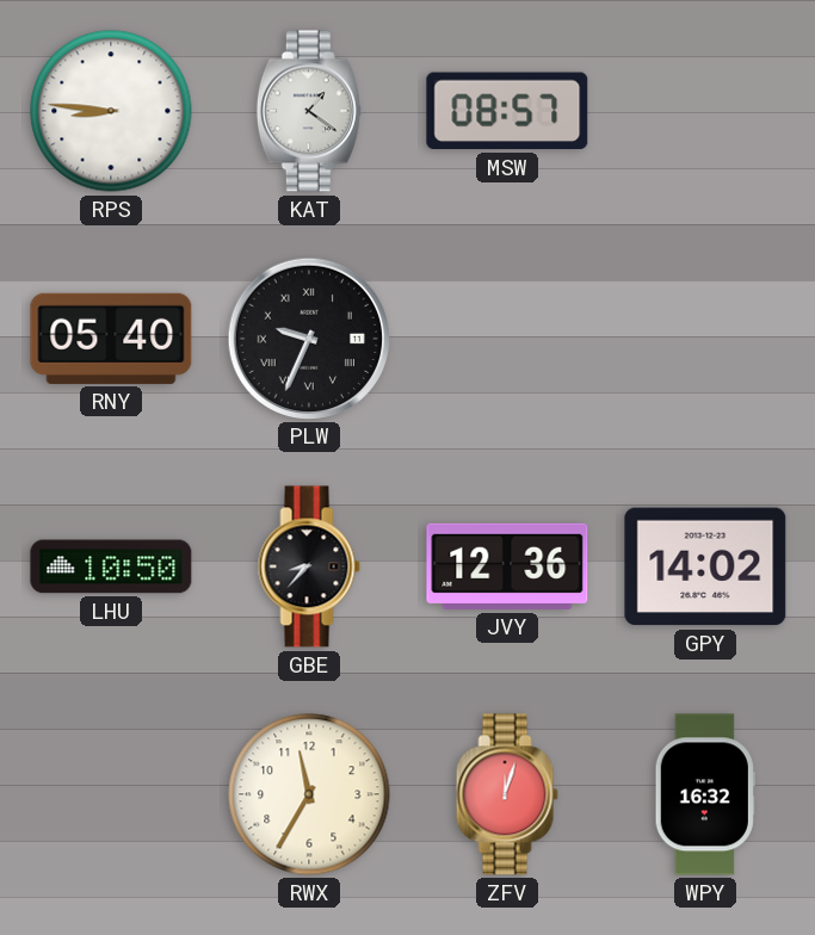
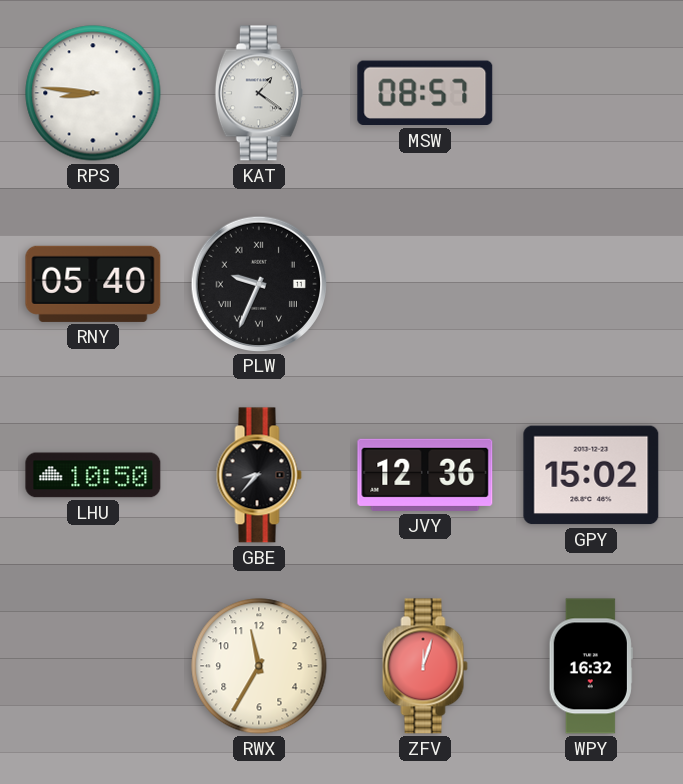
GPY: 14:02 -> 15:02 (591, 475)
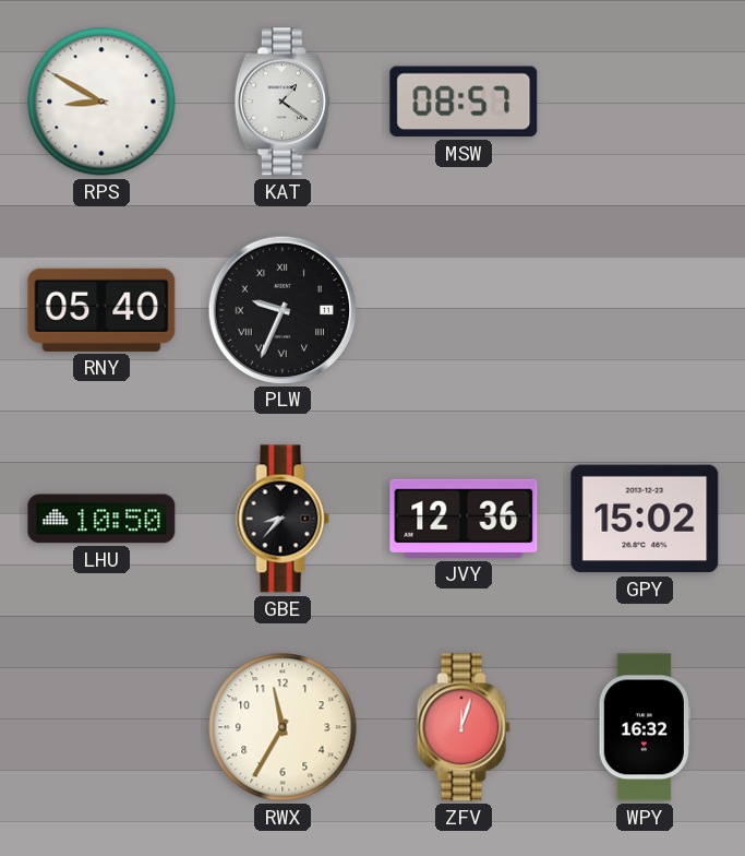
RPS: 8:46 -> 8:50 (101, 102)
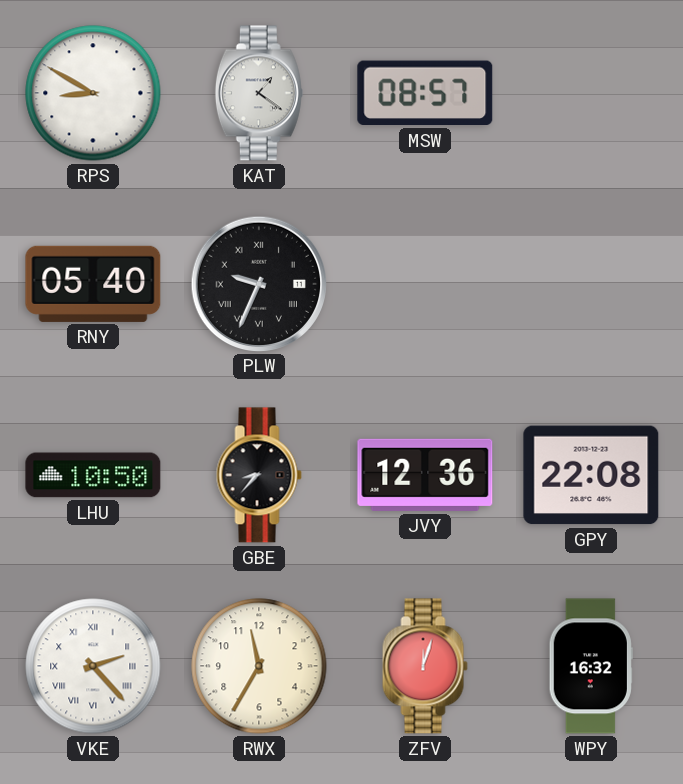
GPY: 15:02 -> 22:08 (591, 475)
VKE: none -> 2:23 (93, 666)
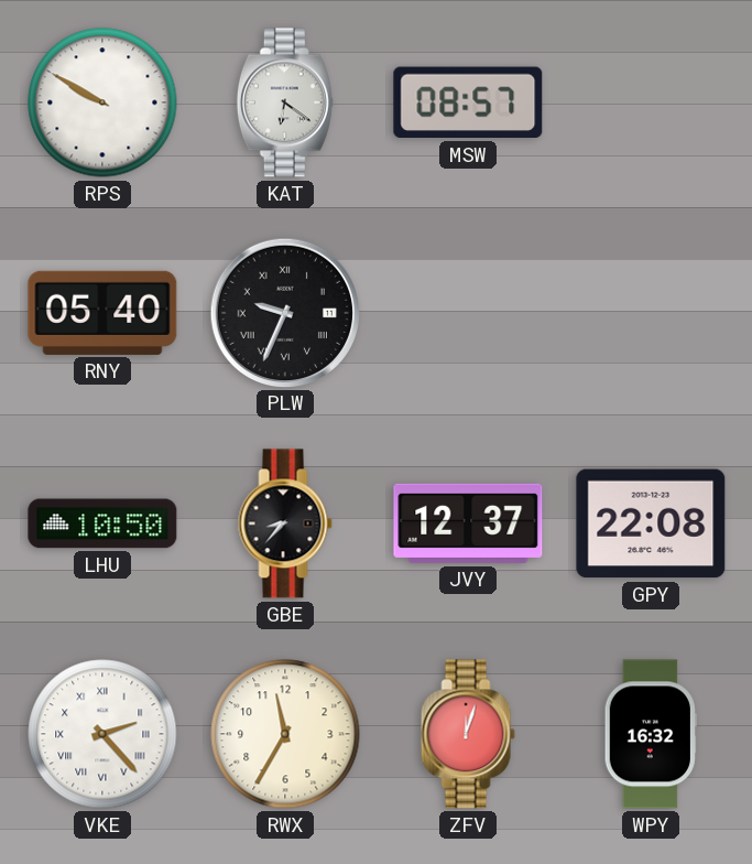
RPS: 8:50 -> 9:50 (102, 102)
KAT: 1:21 -> 6:21 (285, 102)
JVY: 12:36 -> 12:37 (468, 523)
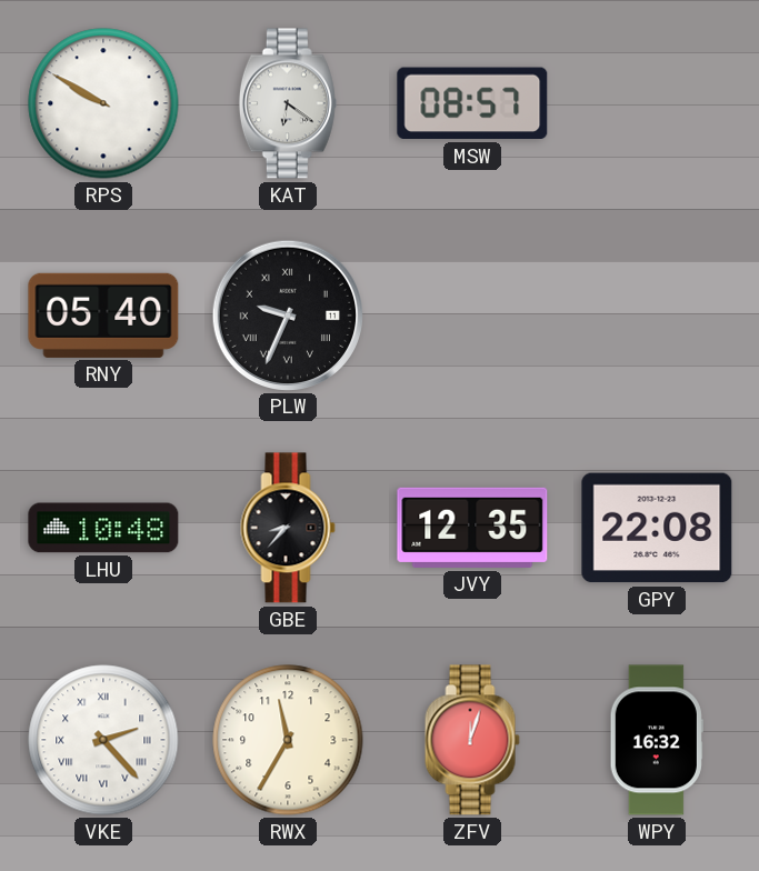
LHU: 10:50 -> 10:48 (103, 528)
JVY: 12:37 -> 12:35 (472, 528)
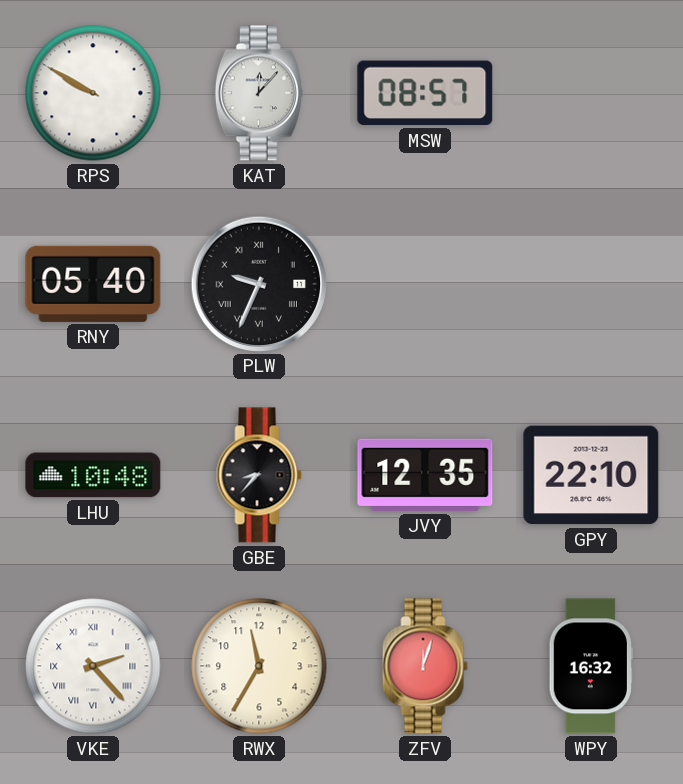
KAT: 6:21 -> 12:07 (259, 93)
GPY: 22:08 -> 22:10 (591, 475)
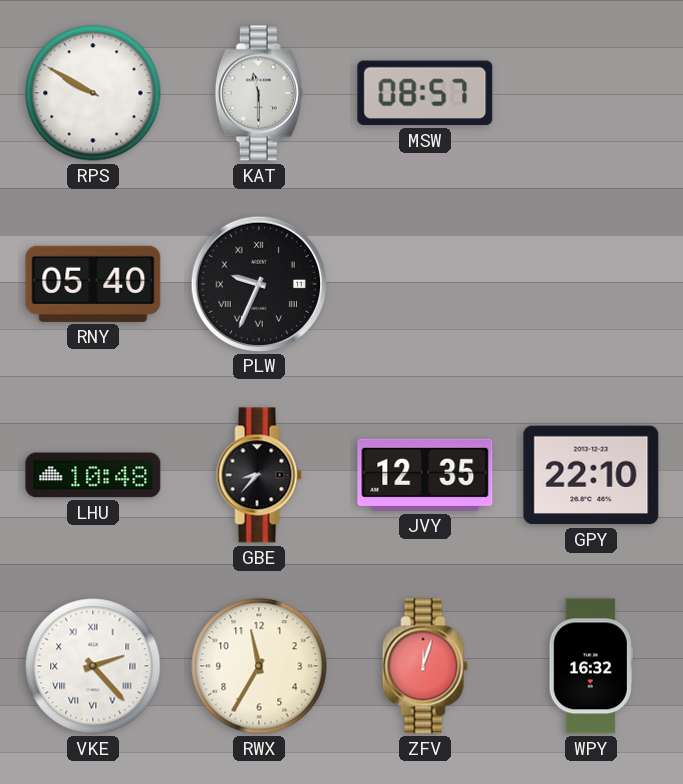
KAT: 12:07 -> 11:30 (259, 93)
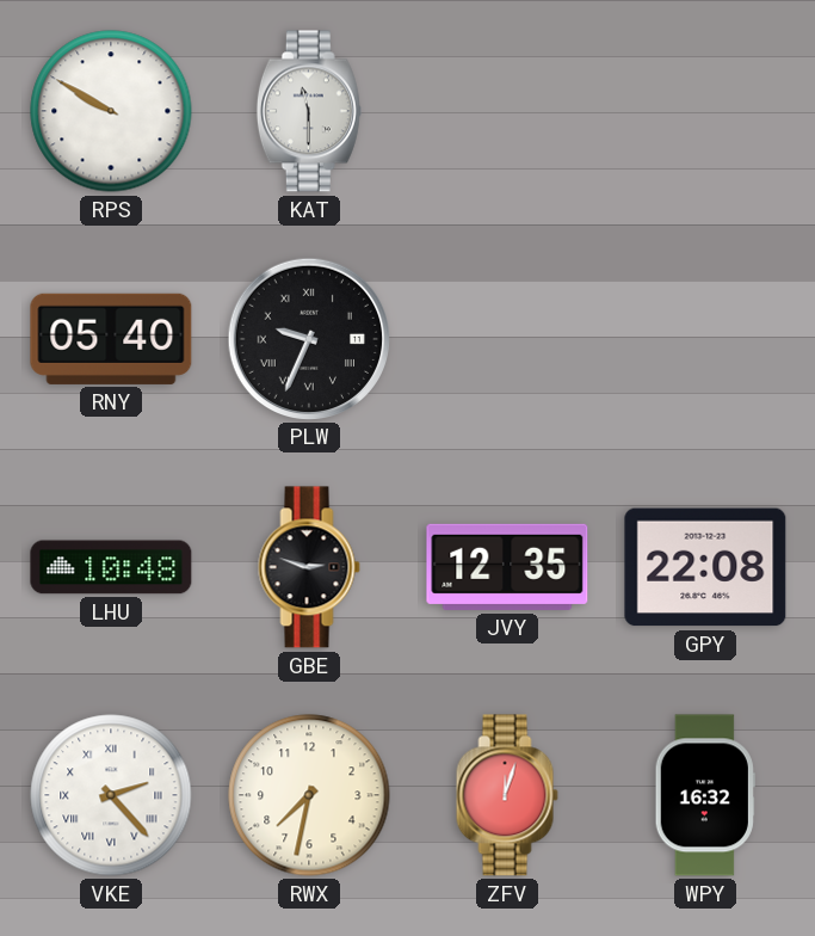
MSW: 08:57 -> none (425, 93)
GBE: 8:37 -> 2:48 (309, 567)
GPY: 22:10 -> 22:08 (705, 567)
RWX: 11:35 -> 7:32 (309, 795)
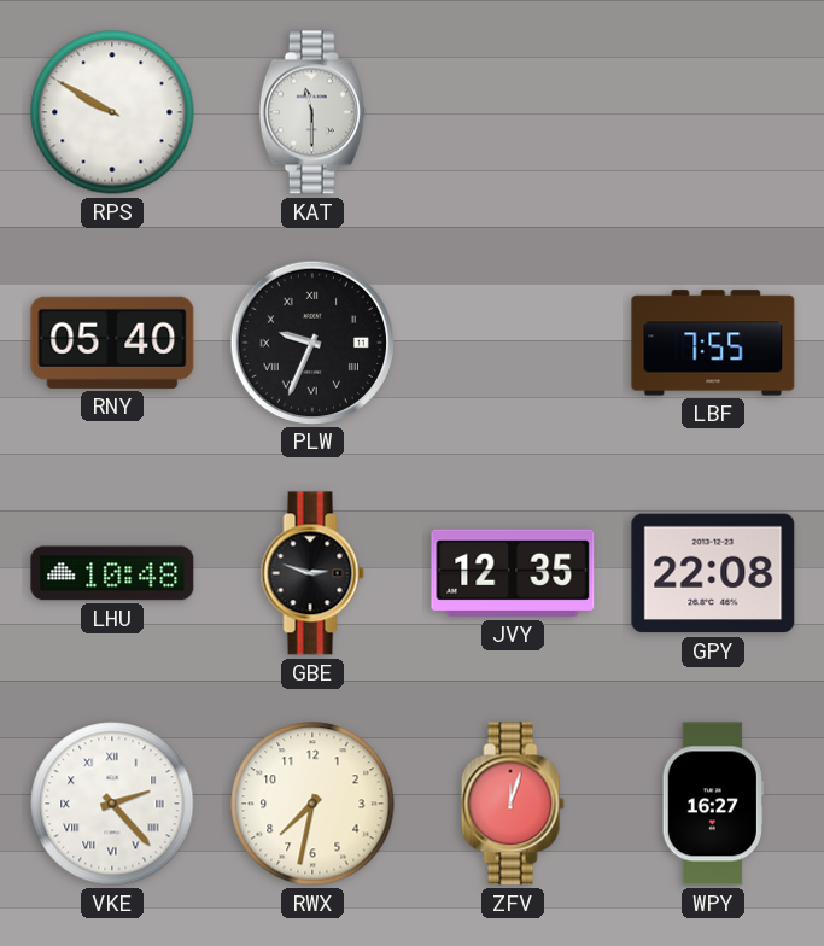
LBF: none -> 7:55 (713, 343)
WPY: 16:32 -> 16:27 (713, 804)
